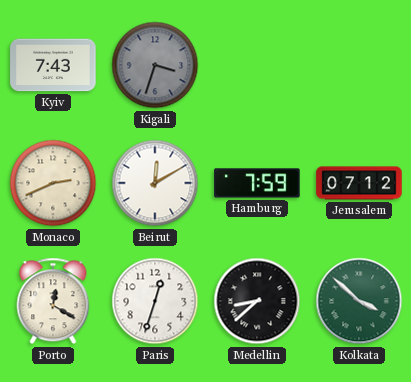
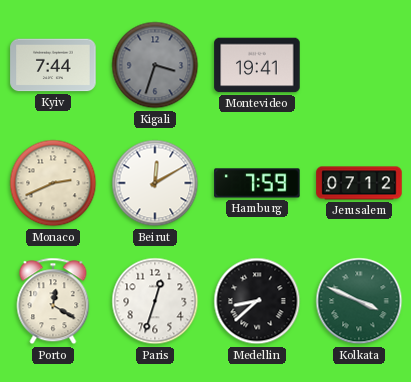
Kyiv: 7:43 -> 7:44 (53, 65)
Montevideo: none -> 19:41 (257, 65)
Kolkata: 3:52 -> 3:49 (359, 301)
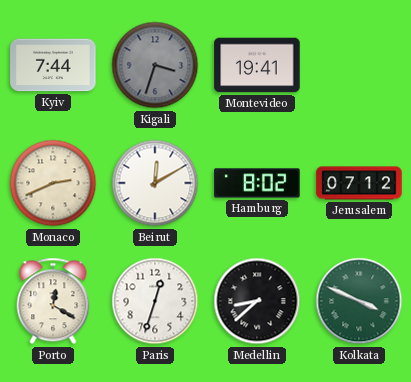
Hamburg: 7:59 -> 8:02 (257, 183)
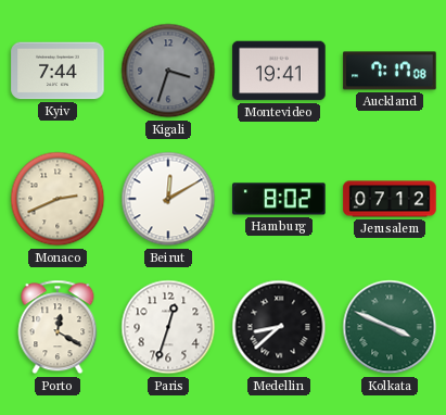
Auckland: none -> 7:17 (390, 71)
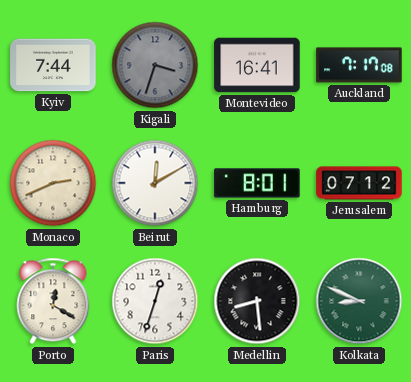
Montevideo: 19:41 -> 16:41 (257, 65)
Hamburg: 8:02 -> 8:01 (257, 183)
Medellin: 8:38 -> 8:29 (257, 301)
Kolkata: 3:49 -> 8:49 (359, 301)
